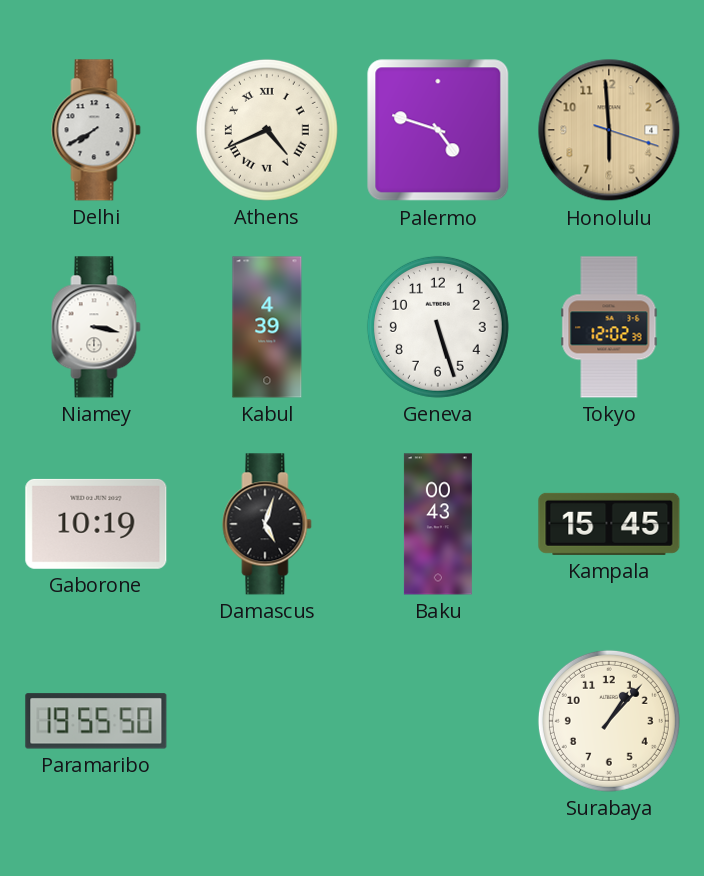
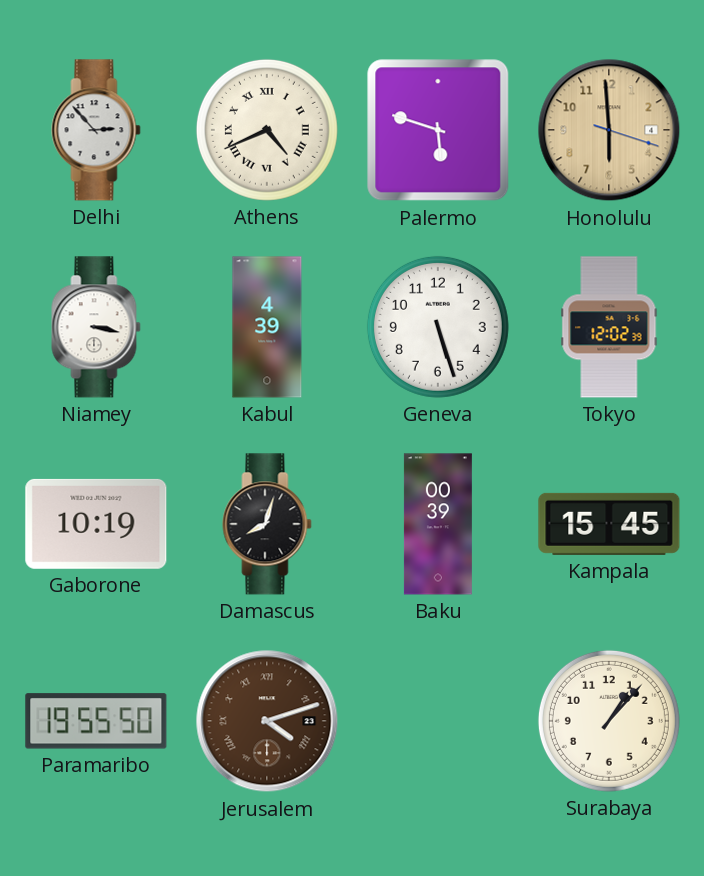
Delhi: 7:40 -> 2:53 (96, 130)
Palermo: 4:48 -> 5:48 (438, 130)
Damascus: 5:03 -> 8:03 (267, 524)
Baku: 00:43 -> 00:39 (438, 524)
Jerusalem: none -> 4:12 (267, 721)
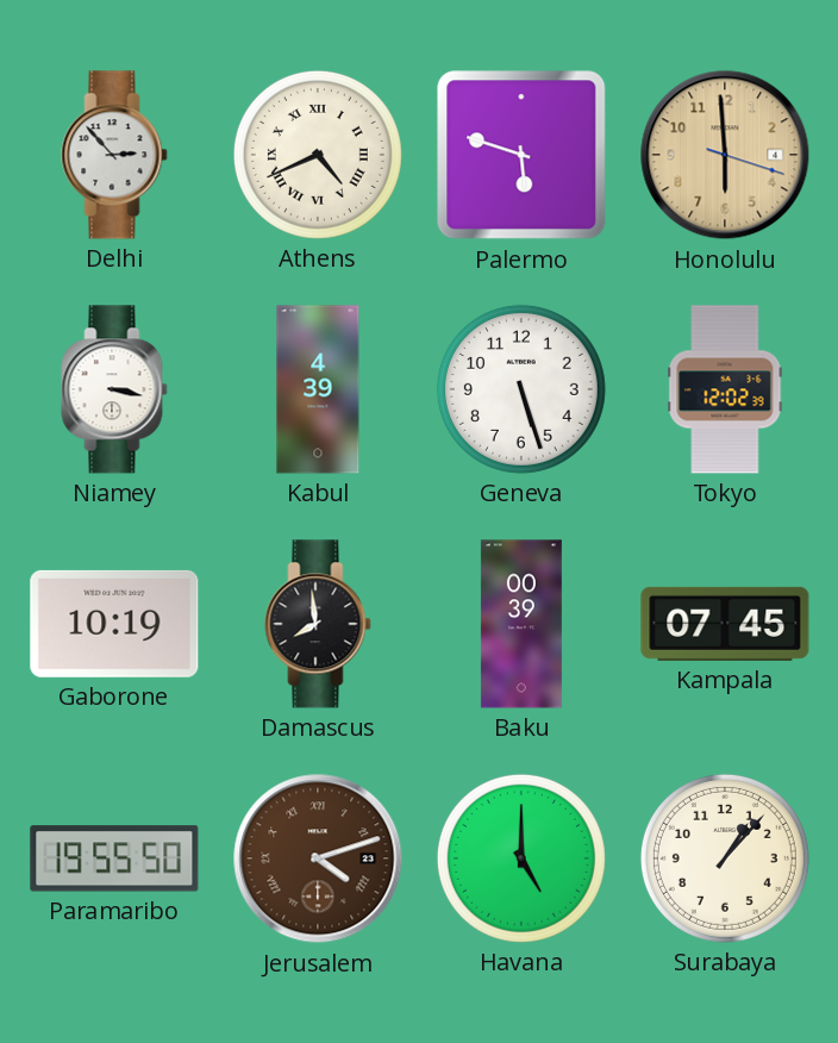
Damascus: 8:03 -> 7:59 (318, 624)
Kampala: 15:45 -> 07:45 (725, 624)
Havana: none -> 5:00 (521, 858)
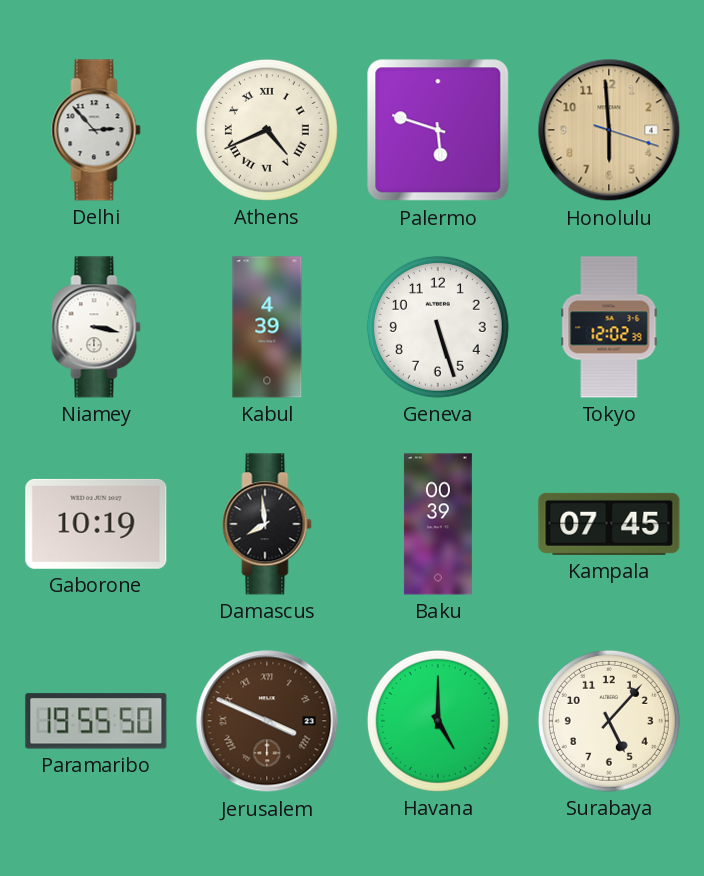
Jerusalem: 4:12 -> 3:49 (267, 721)
Surabaya: 1:07 -> 5:07 (609, 721)
